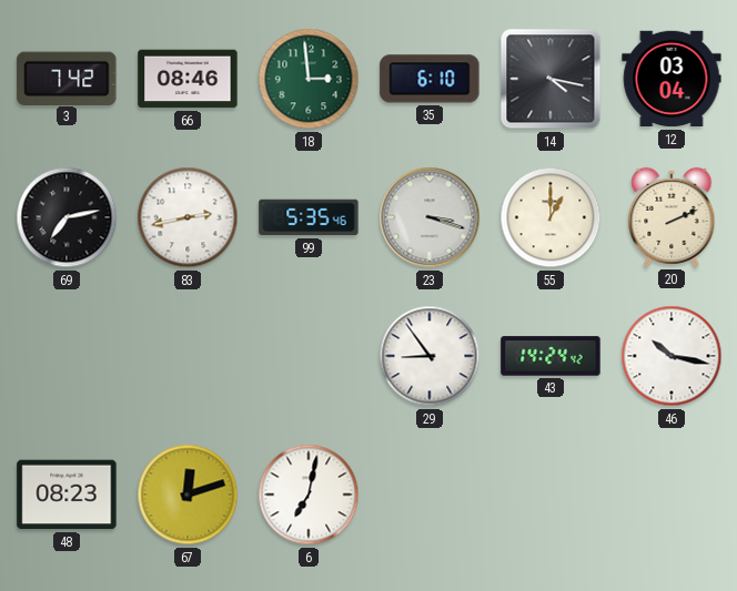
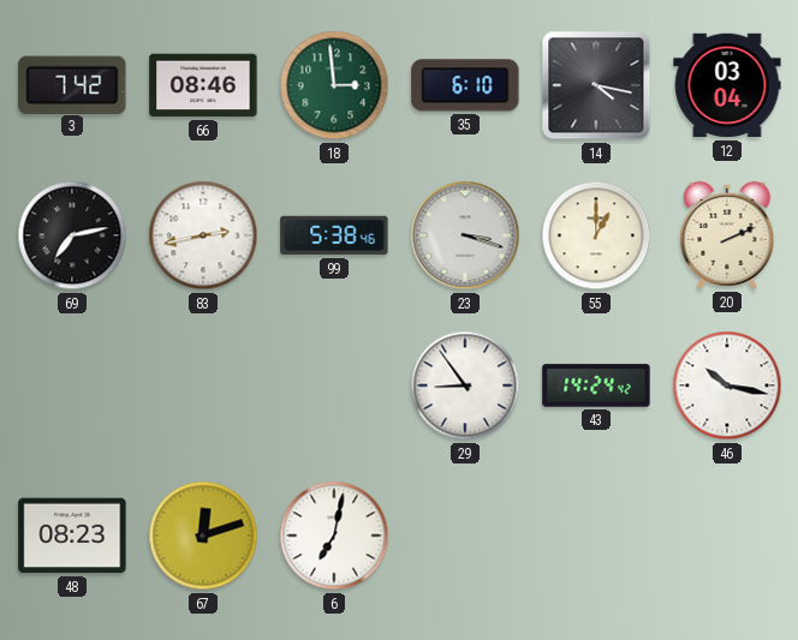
99: 5:35 -> 5:38 (334, 235)
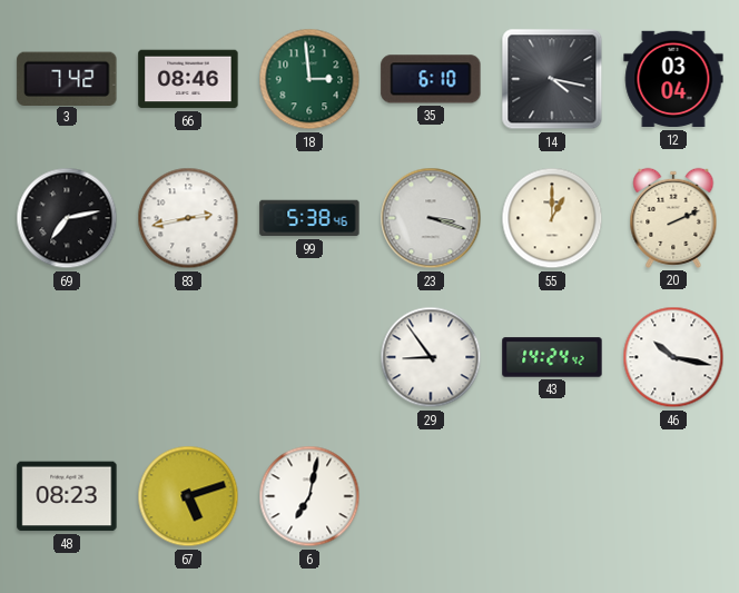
67: 12:12 -> 5:12 (188, 496)
